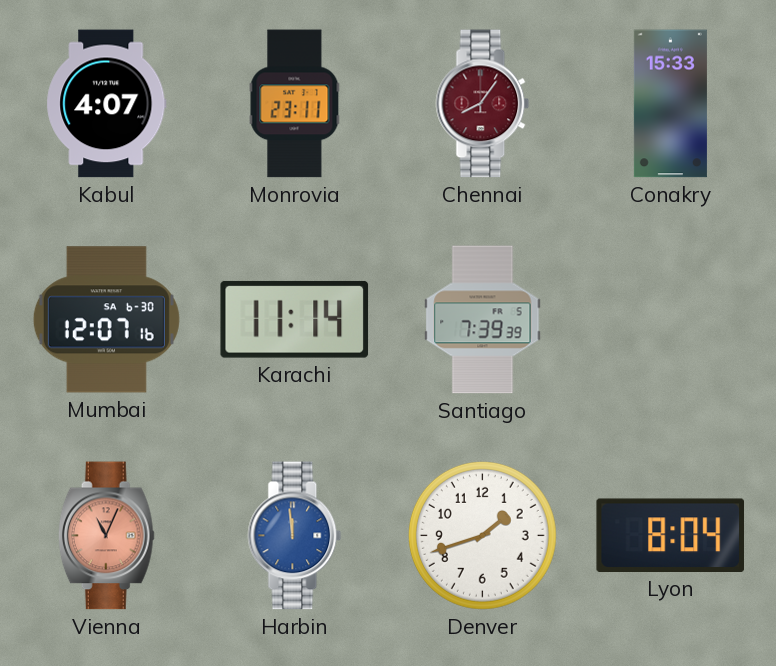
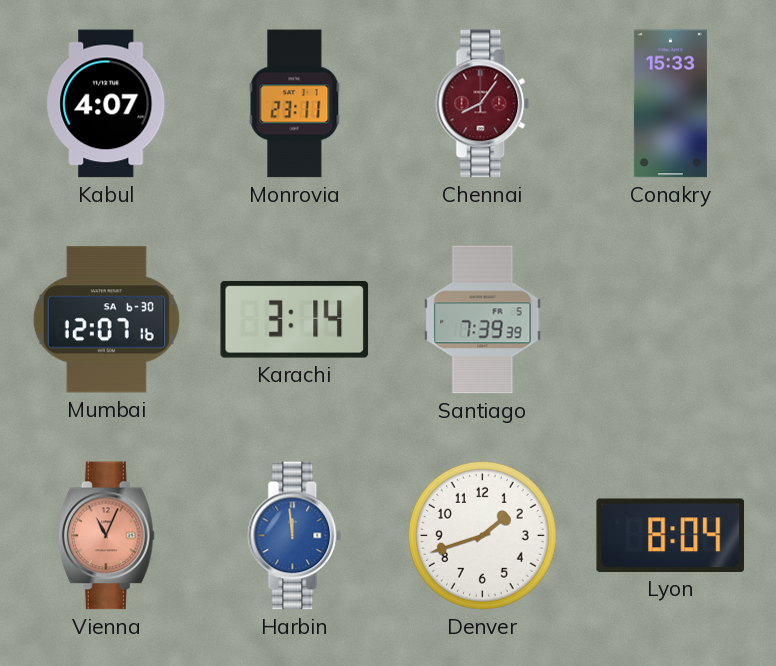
Karachi: 11:14 -> 3:14 (295, 319)
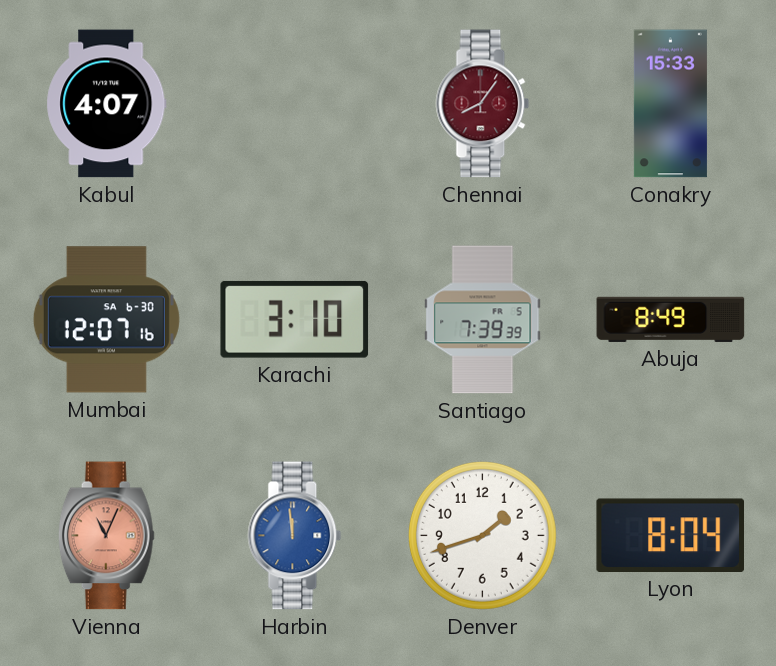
Monrovia: 23:11 -> none (295, 104)
Karachi: 3:14 -> 3:10 (295, 319)
Abuja: none -> 8:49 (671, 319)
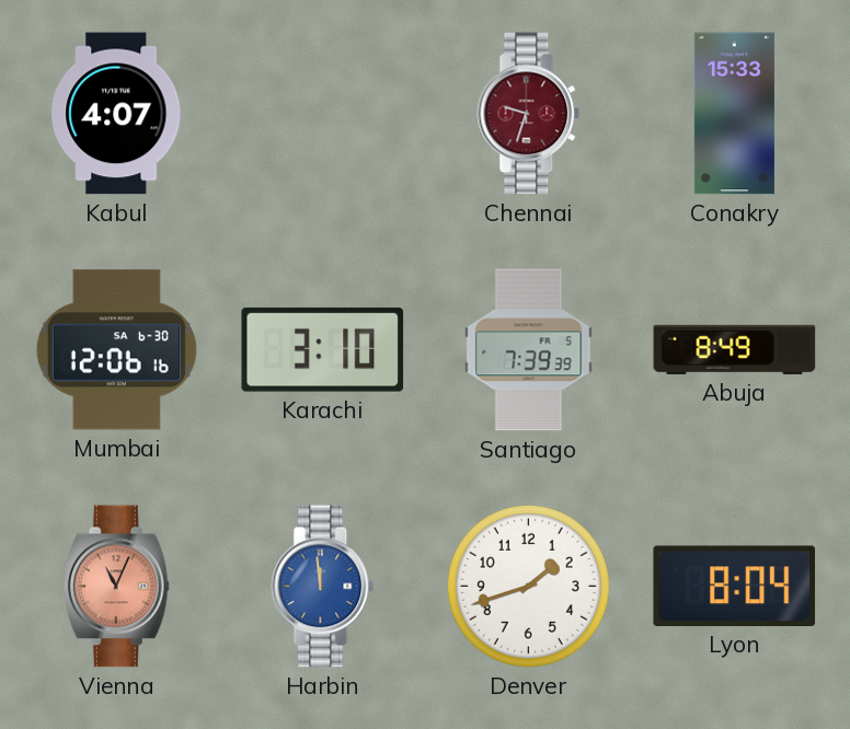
Chennai: 8:06 -> 9:33 (529, 114)
Mumbai: 12:07 -> 12:06 (116, 350)
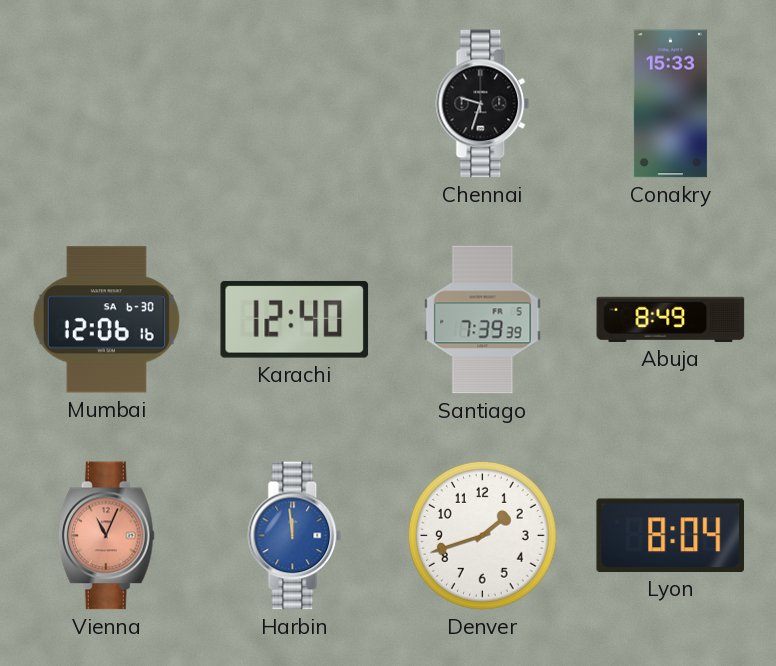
Kabul: 4:07 -> none (117, 114)
Chennai dial: burgundy -> black (483, 104)
Karachi: 3:10 -> 12:40 (295, 319)
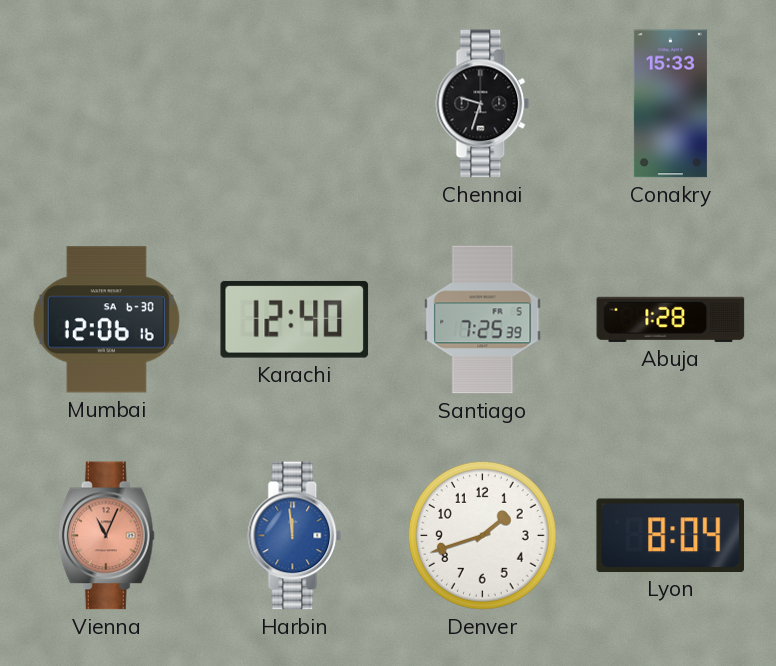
Santiago: 7:39 -> 7:25 (483, 320)
Abuja: 8:49 -> 1:28 (671, 319)
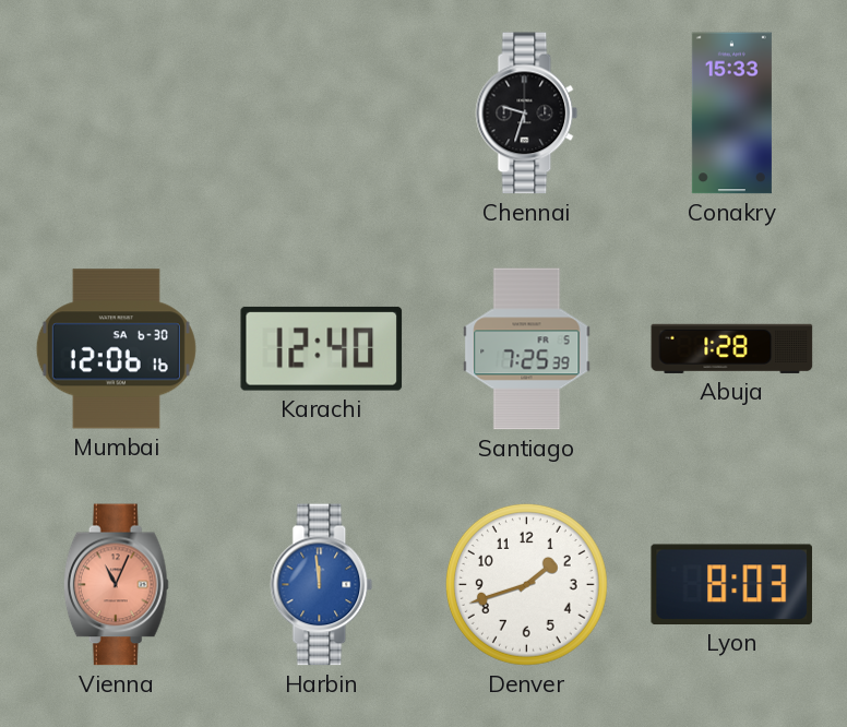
Lyon: 8:04 -> 8:03 (731, 584)
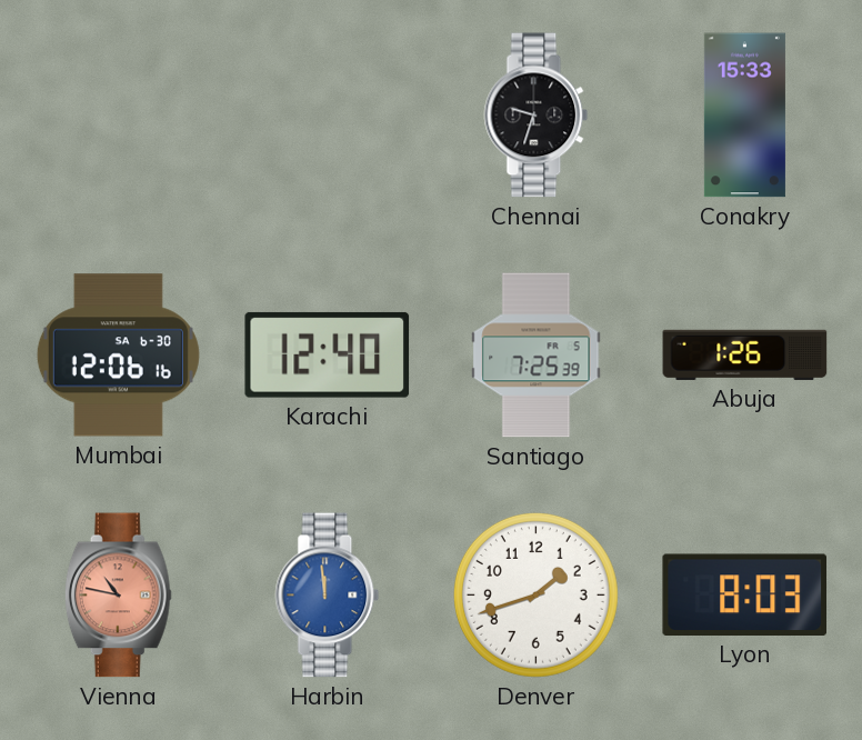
Abuja: 1:28 -> 1:26 (745, 354)
Vienna: 11:04 -> 10:47 (118, 596)
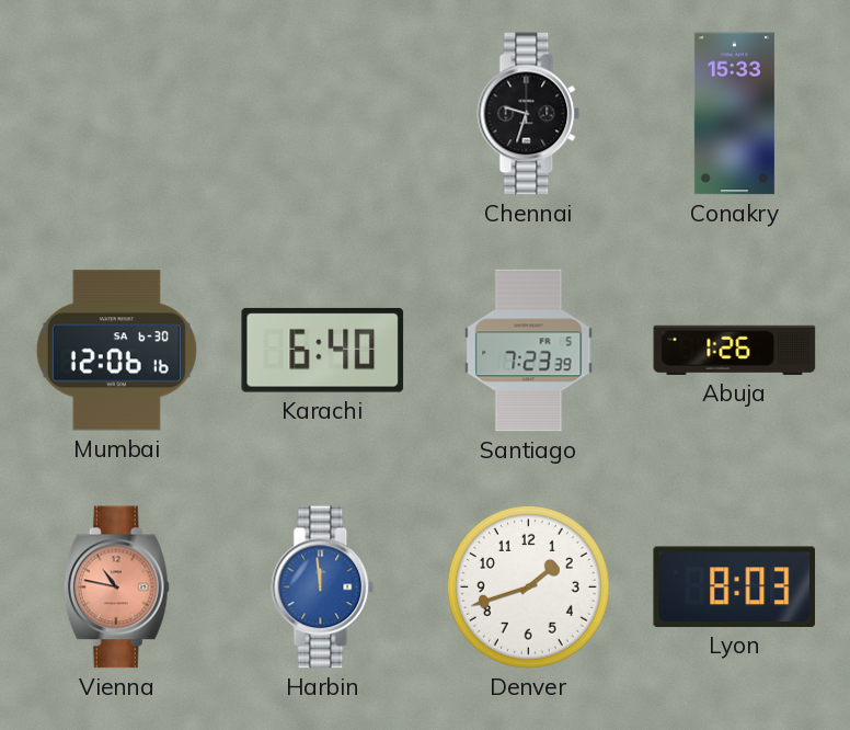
Karachi: 12:40 -> 6:40 (323, 350)
Santiago: 7:25 -> 7:23 (529, 351)
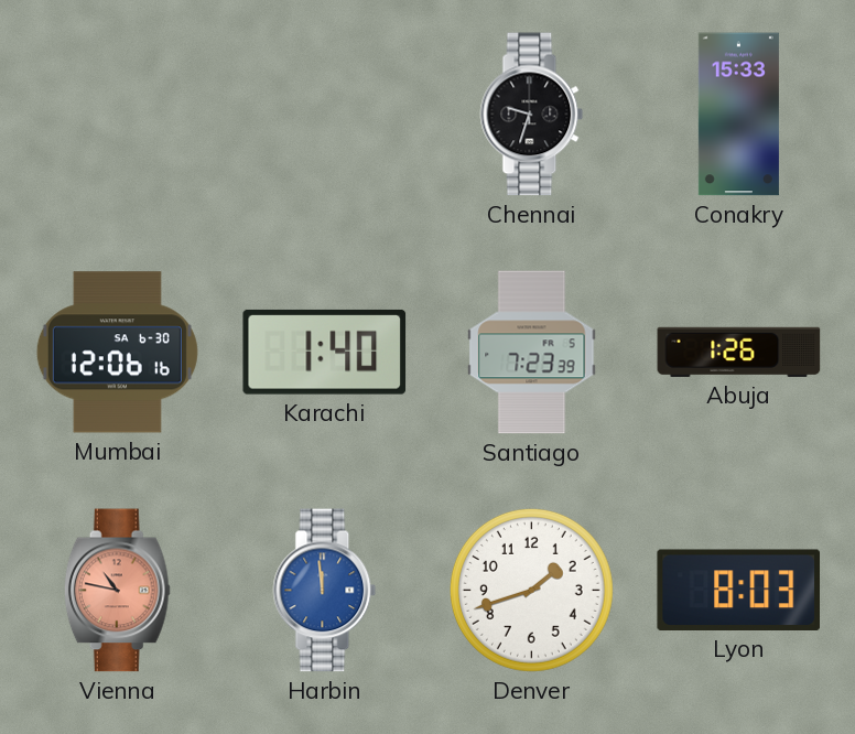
Karachi: 6:40 -> 1:40 (325, 352)
